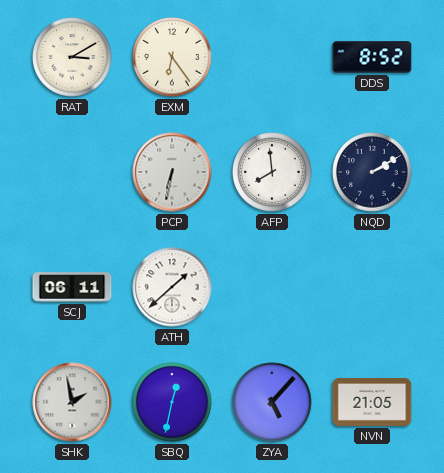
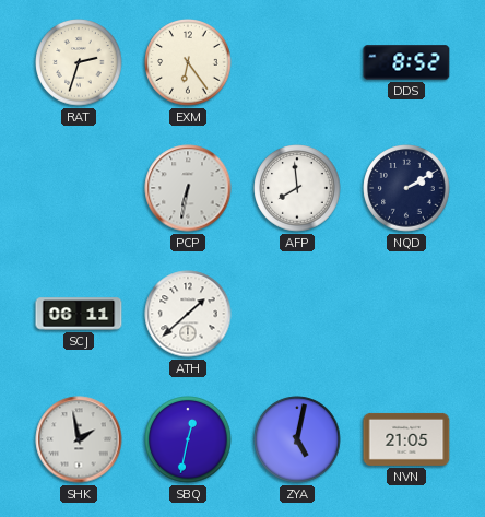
RAT: 3:10 -> 2:33 (79, 62)
ZYA: 5:07 -> 5:02 (297, 439)
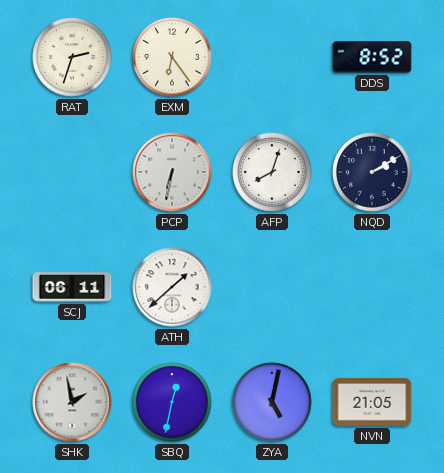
AFP: 7:59 -> 8:03 (272, 172)
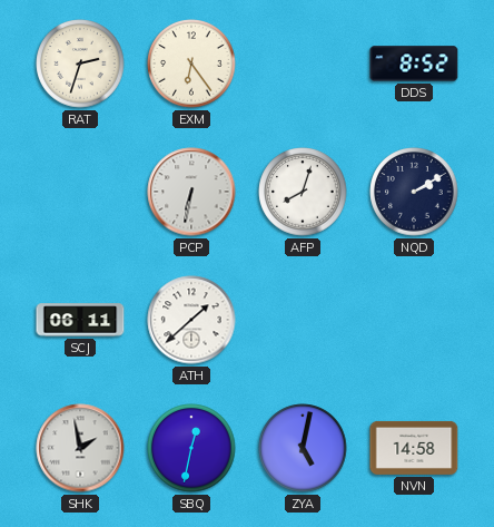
NVN: 21:05 -> 14:58 (414, 448)
